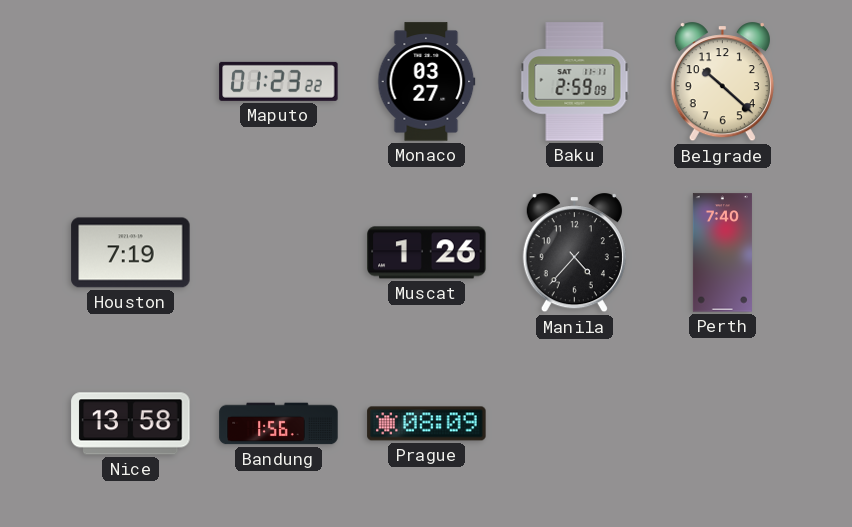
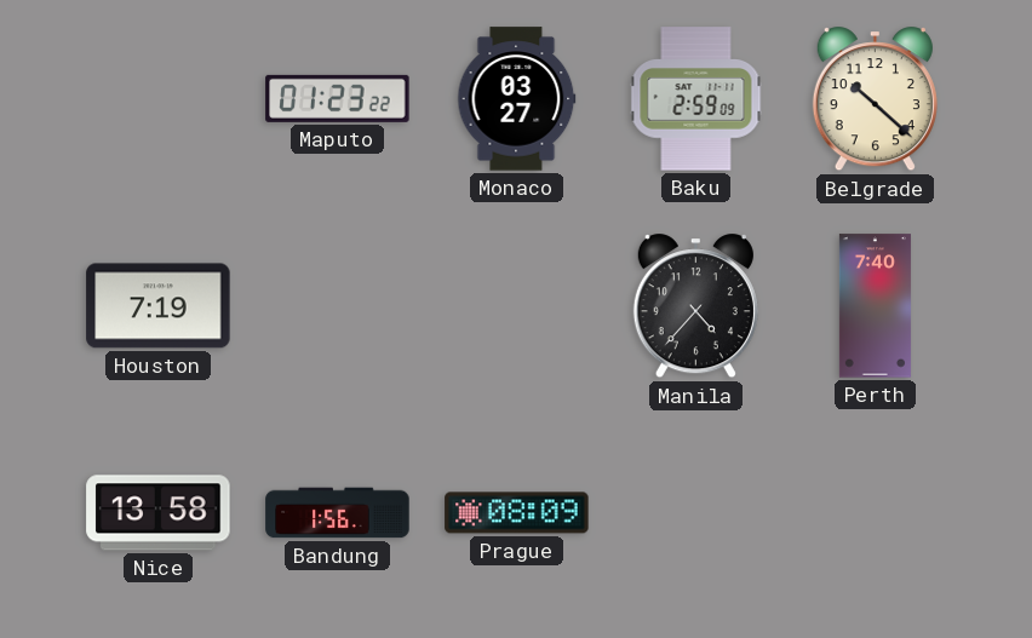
Muscat: 1:26 -> none (427, 253)
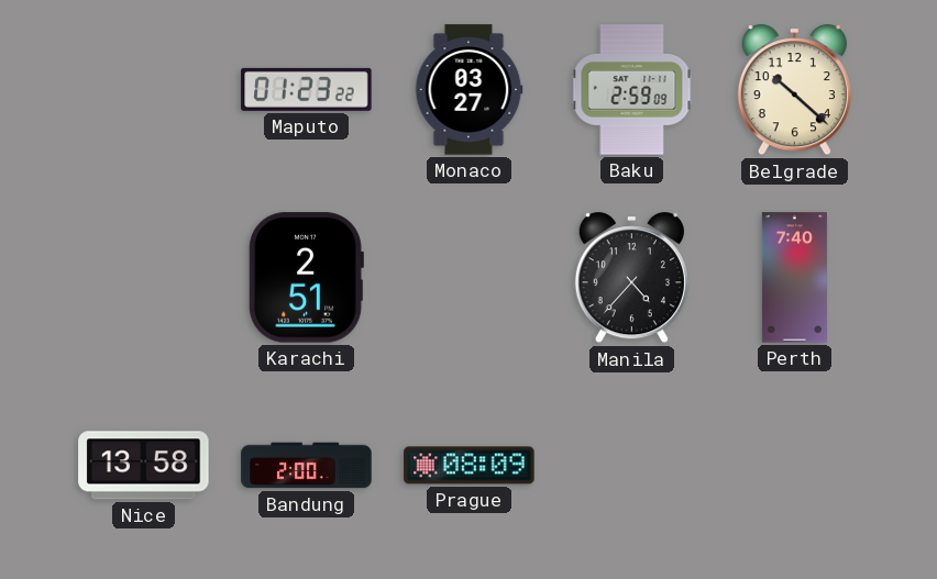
Houston: 7:19 -> none (159, 306)
Karachi: none -> 2:51 (306, 278)
Bandung: 1:56 -> 2:00 (307, 466)
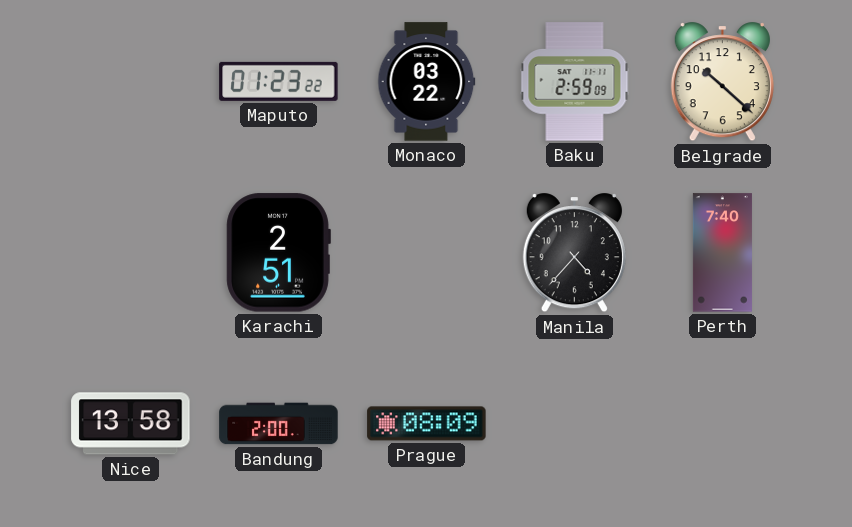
Monaco: 03:27 -> 03:22 (427, 82)
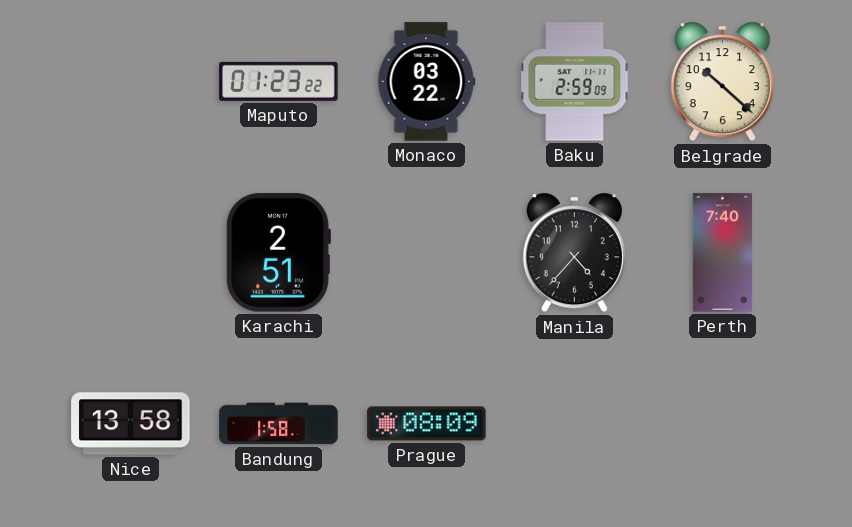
Bandung: 2:00 -> 1:58 (279, 424)
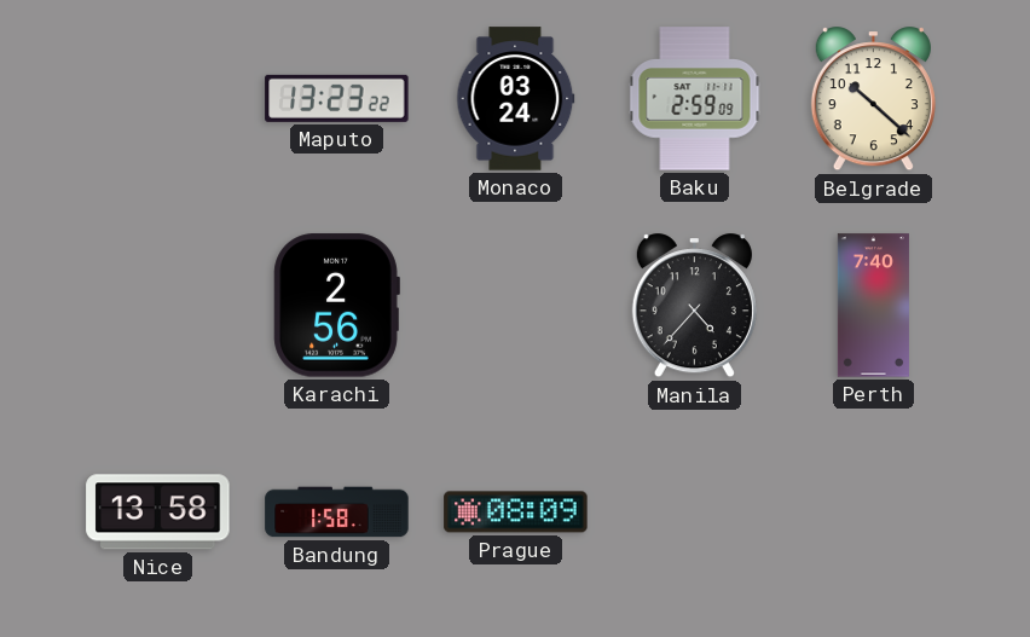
Maputo: 01:23 -> 13:23 (337, 98)
Monaco: 03:22 -> 03:24 (516, 99)
Karachi: 2:51 -> 2:56 (336, 306)
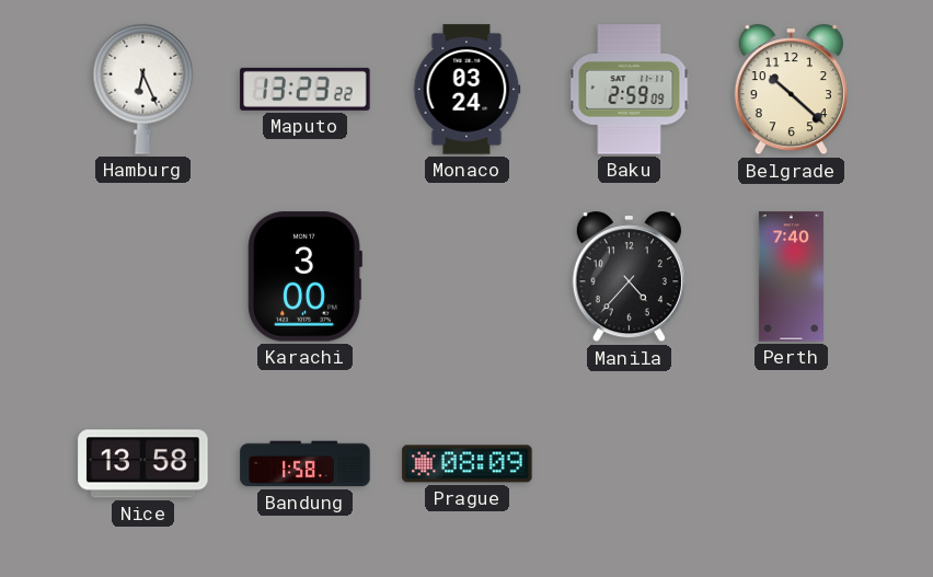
Hamburg: none -> 6:26 (143, 89)
Karachi: 2:56 -> 3:00 (304, 277)
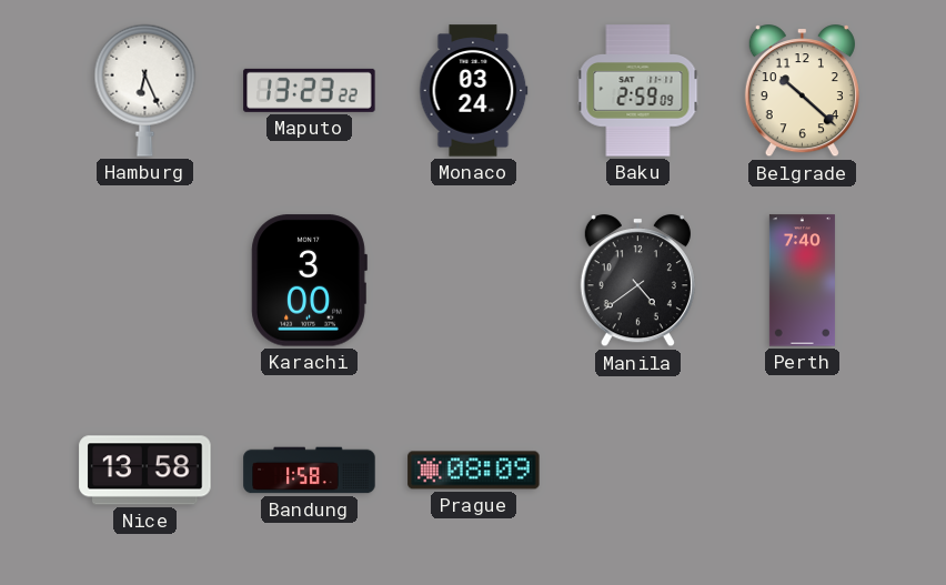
Manila: 4:37 -> 4:39 (637, 281)
